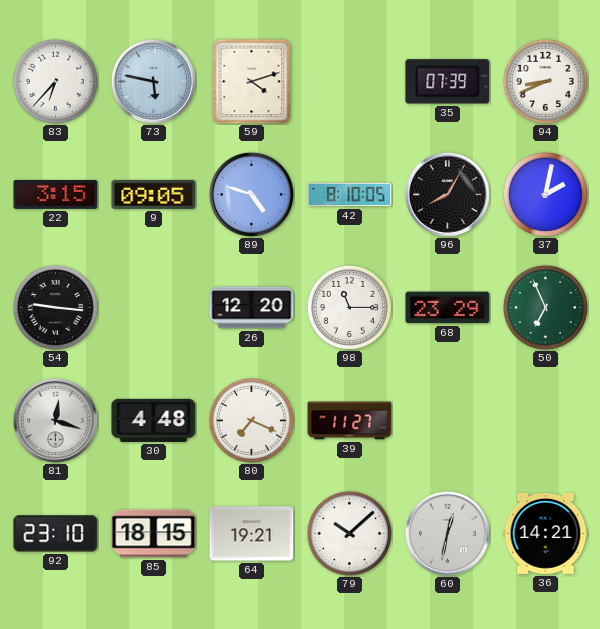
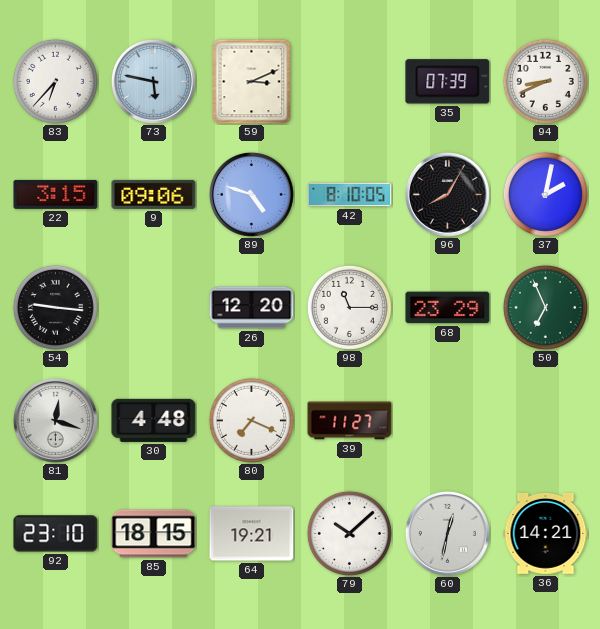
59: 4:12 -> 3:11 (252, 81)
9: 09:05 -> 09:06 (154, 194)
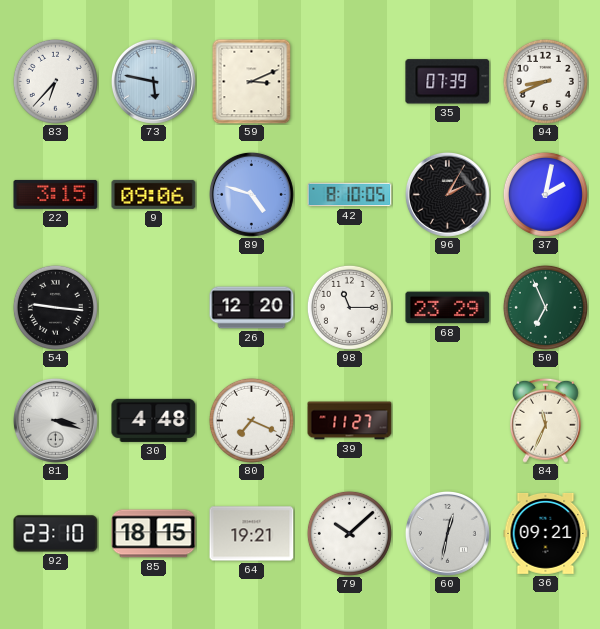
96: 8:05 -> 2:05 (447, 194)
81: 12:18 -> 3:18 (55, 420)
84: none -> 11:34 (546, 420)
36: 14:21 -> 09:21 (546, 534)
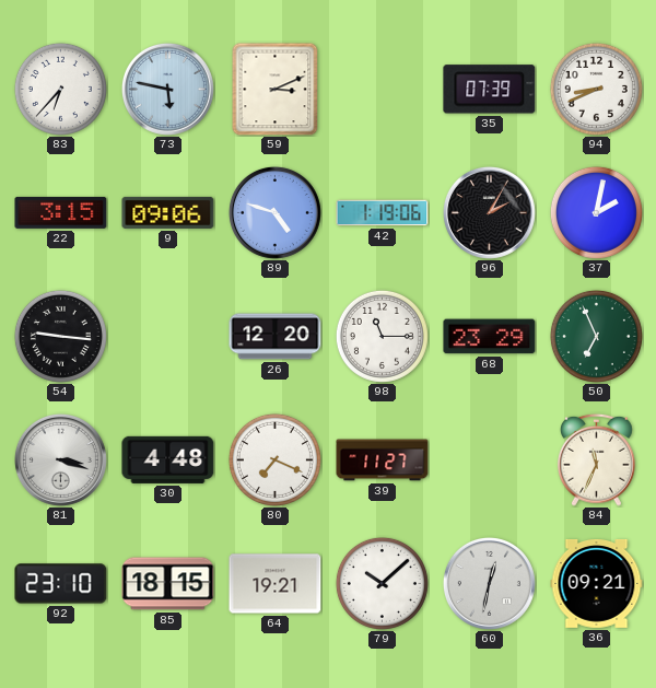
42: 8:10 -> 1:19 (383, 213)
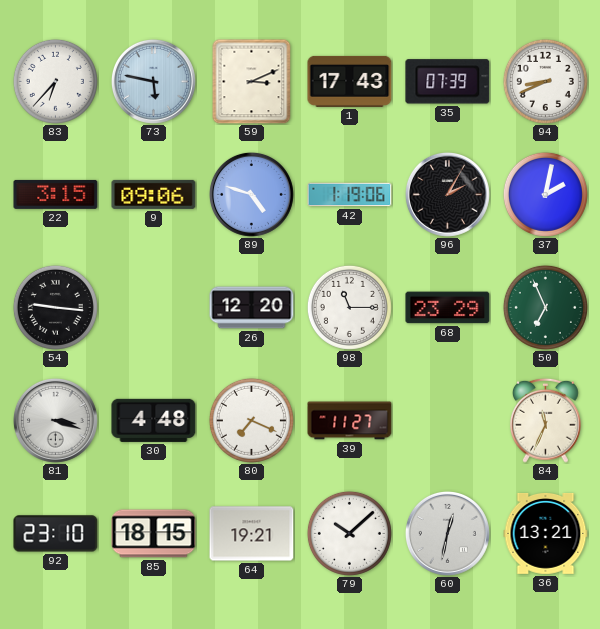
1: none -> 17:43 (350, 81)
36: 09:21 -> 13:21 (546, 534)
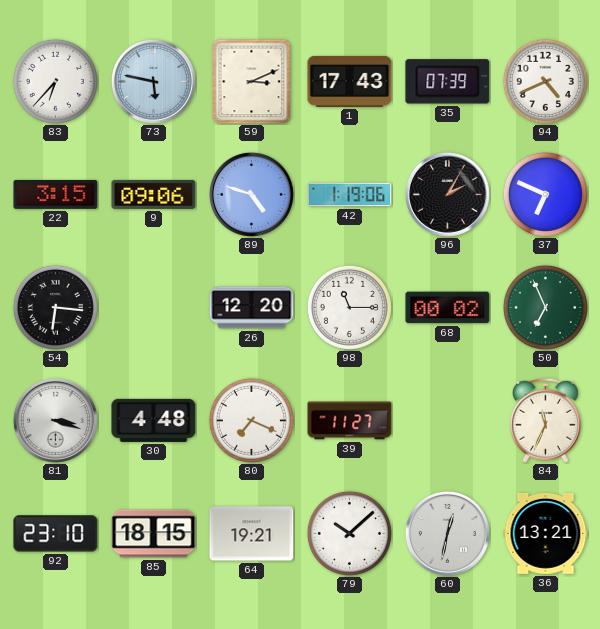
94: 8:41 -> 4:41 (545, 81)
37: 2:02 -> 6:49 (545, 194)
54: 9:16 -> 6:16 (55, 307)
68: 23:29 -> 00:02 (448, 308)
